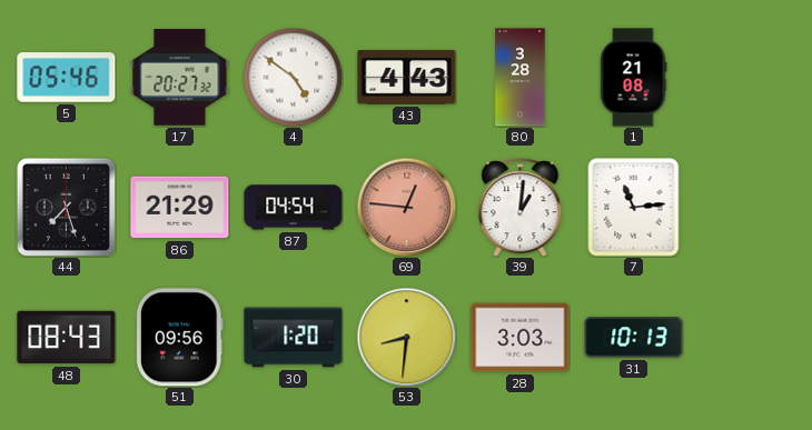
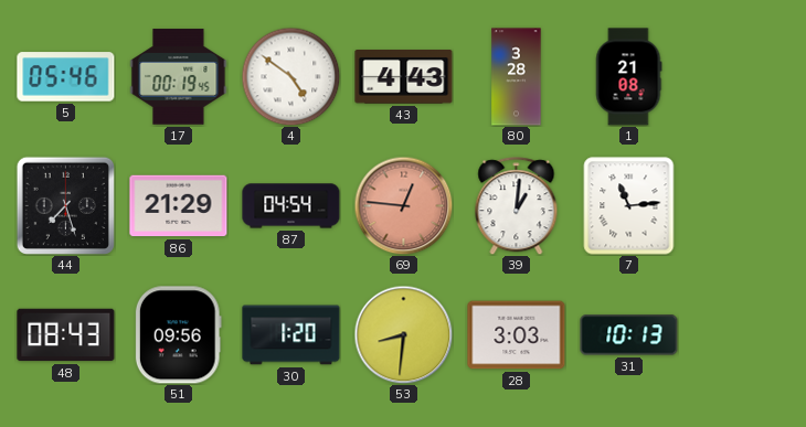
17: 20:27 -> 00:19 (179, 77)
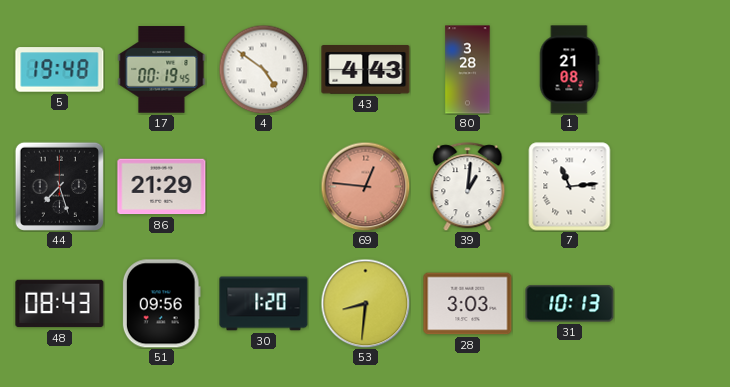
5: 05:46 -> 19:48 (60, 70)
87: 04:54 -> none (291, 206)
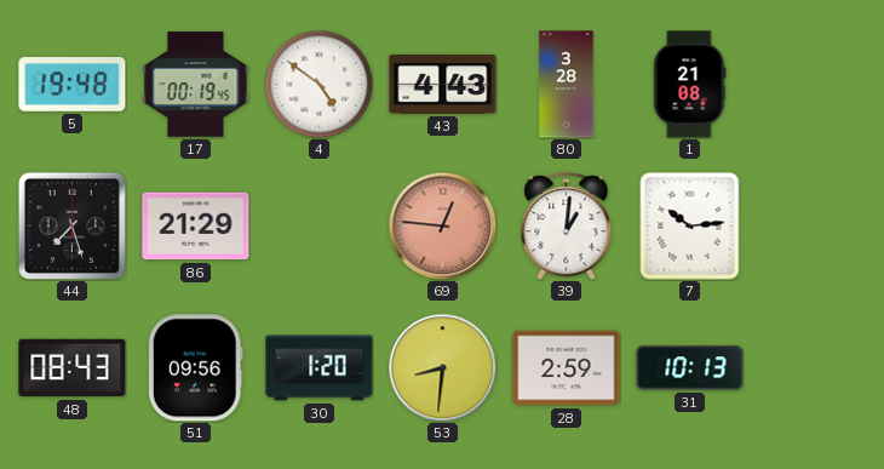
7: 11:14 -> 10:14 (690, 227)
28: 3:03 -> 2:59 (567, 368)
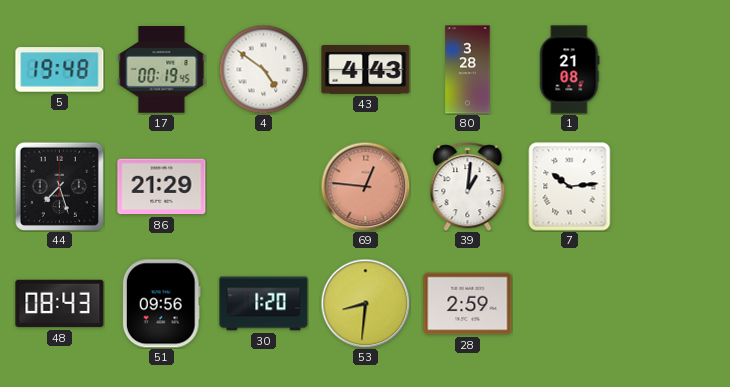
31: 10:13 -> none (690, 368)
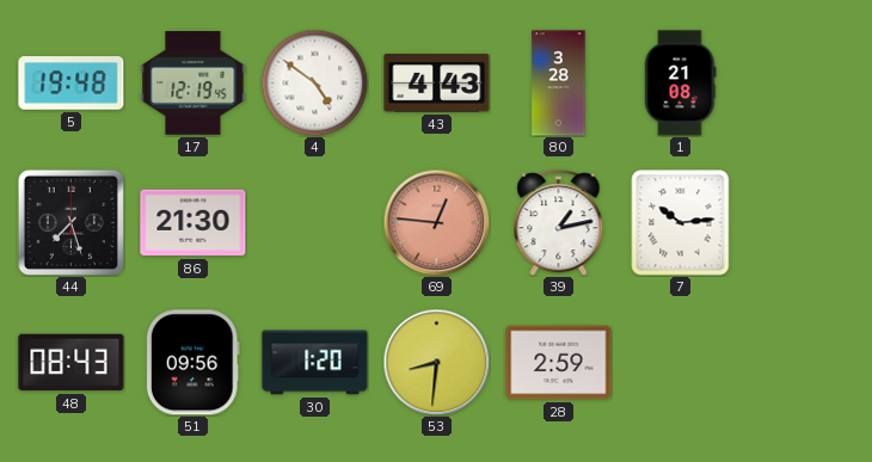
17: 00:19 -> 12:19 (194, 84)
86: 21:29 -> 21:30 (194, 223)
39: 1:01 -> 1:13 (559, 223)
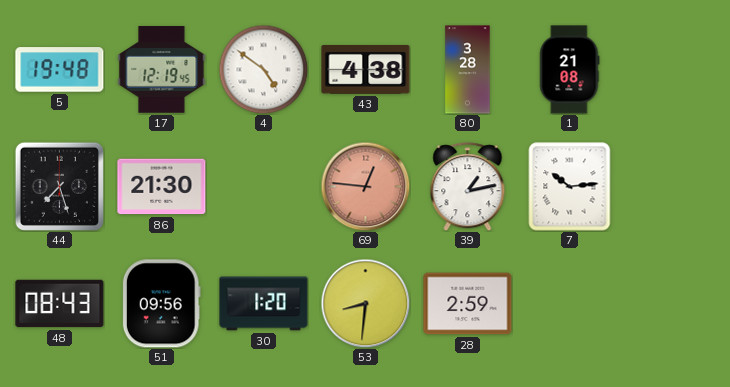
43: 4:43 -> 4:38 (366, 70)
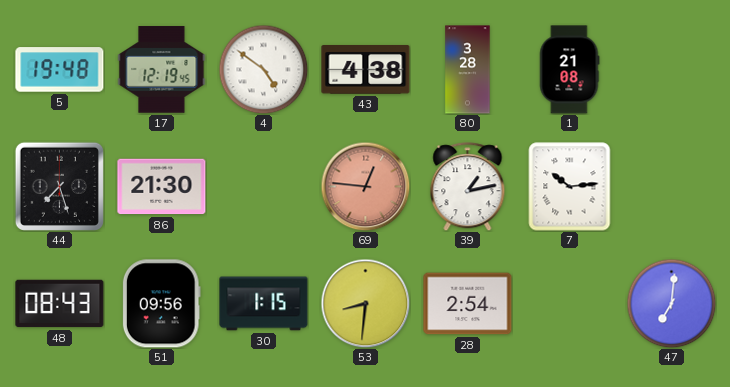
30: 1:20 -> 1:15 (264, 304)
28: 2:59 -> 2:54 (468, 304)
47: none -> 7:01 (671, 303)
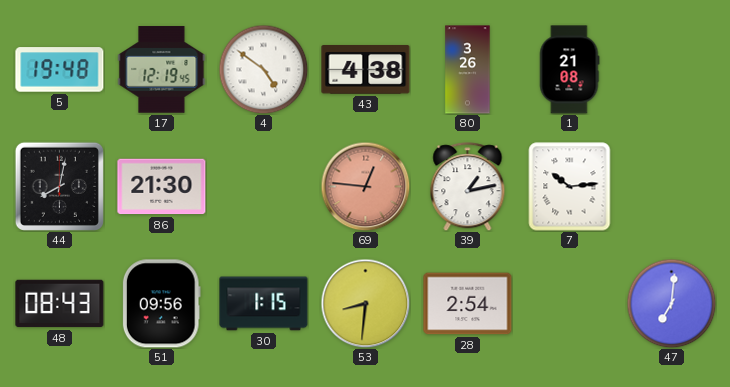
80: 3:28 -> 3:26 (468, 70)
44: 7:27 -> 8:02 (59, 186)
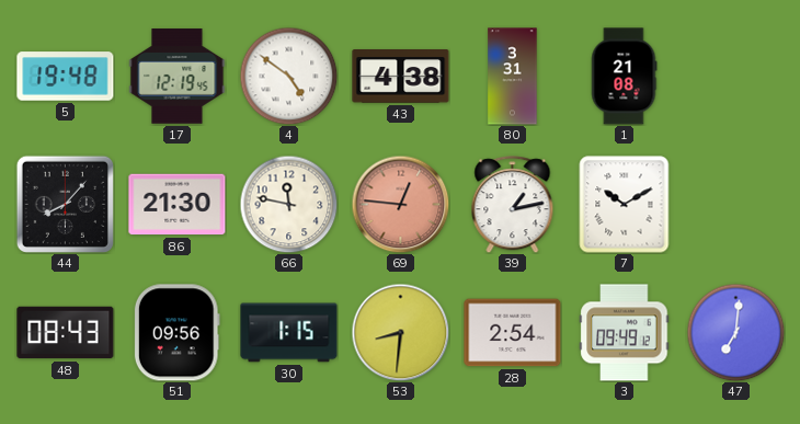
80: 3:26 -> 3:31 (513, 77)
44: 8:02 -> 8:07 (65, 204)
66: none -> 11:47 (288, 204)
7: 10:14 -> 10:10 (625, 205)
3: none -> 09:49 (625, 333)
